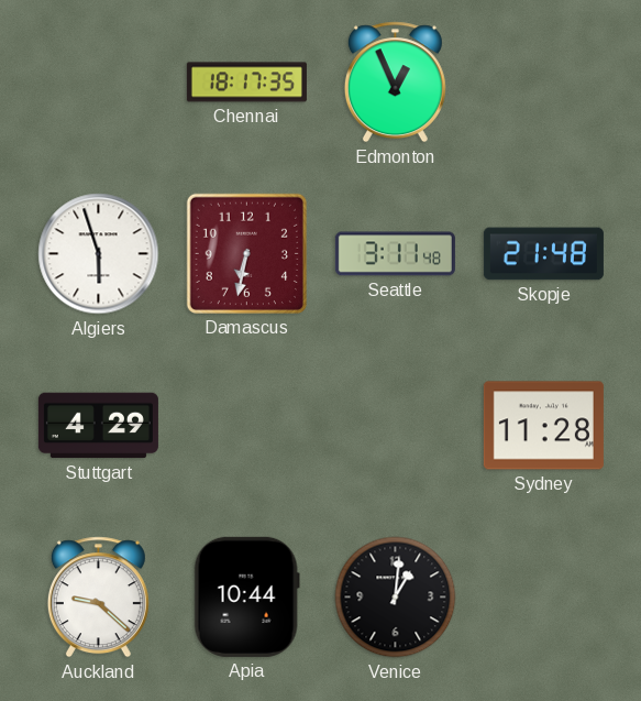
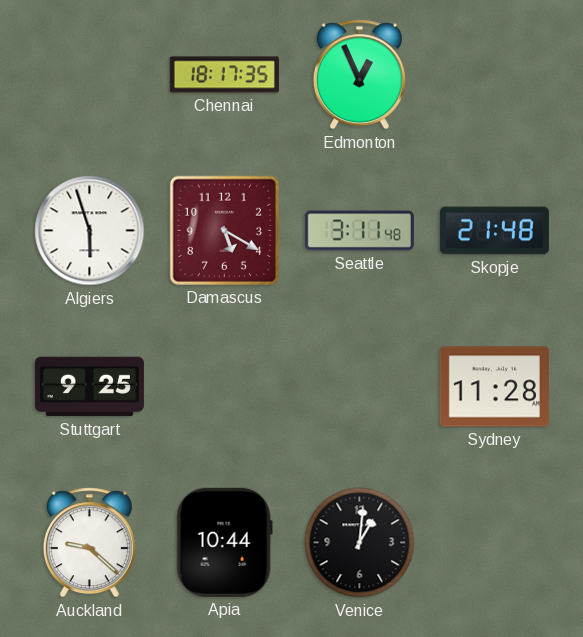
Damascus: 6:32 -> 5:20 (224, 230)
Stuttgart: 4:29 -> 9:25 (89, 387)
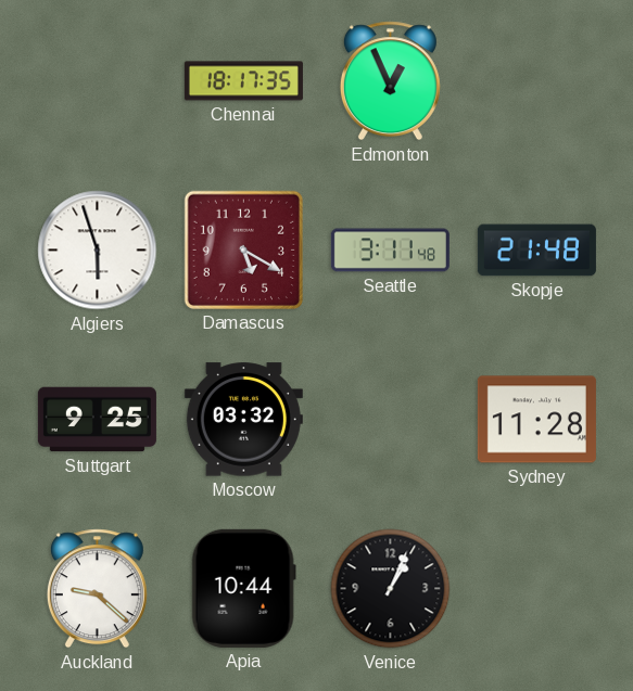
Moscow: none -> 03:32 (243, 420)
Venice: 1:01 -> 1:04 (391, 589)
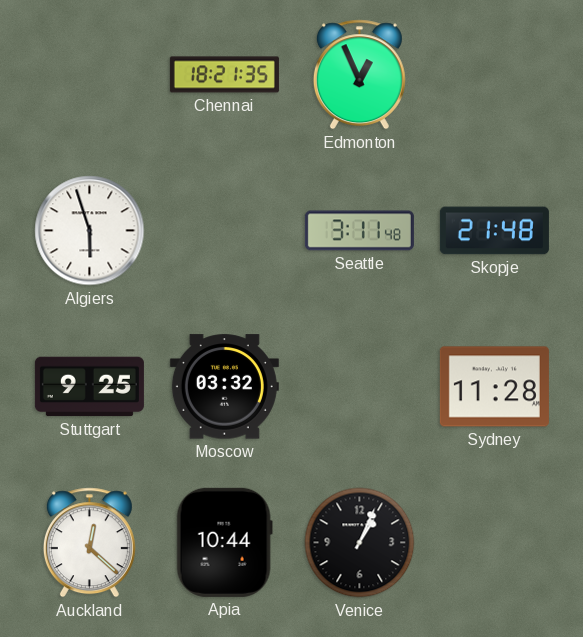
Chennai: 18:17 -> 18:21 (224, 75)
Damascus: 5:20 -> none (243, 249)
Auckland: 9:22 -> 12:22 (89, 543)
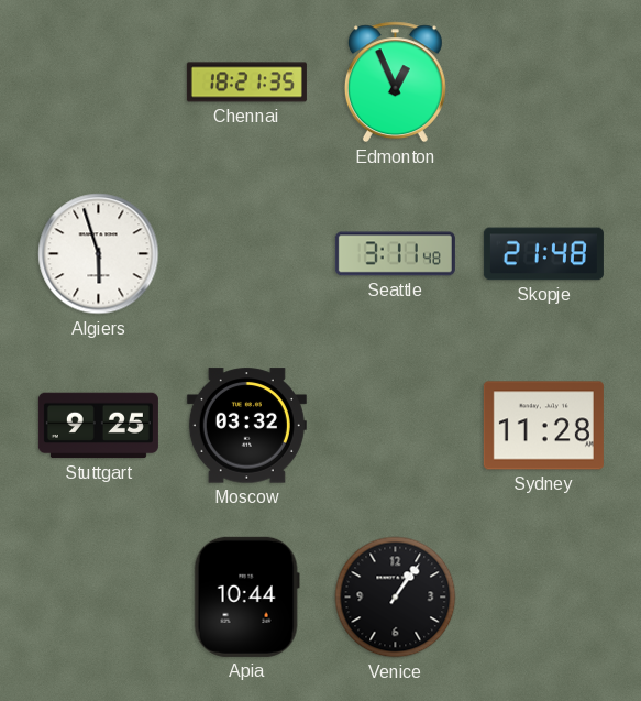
Auckland: 12:22 -> none (89, 543)
Venice: 1:04 -> 1:06 (396, 598)
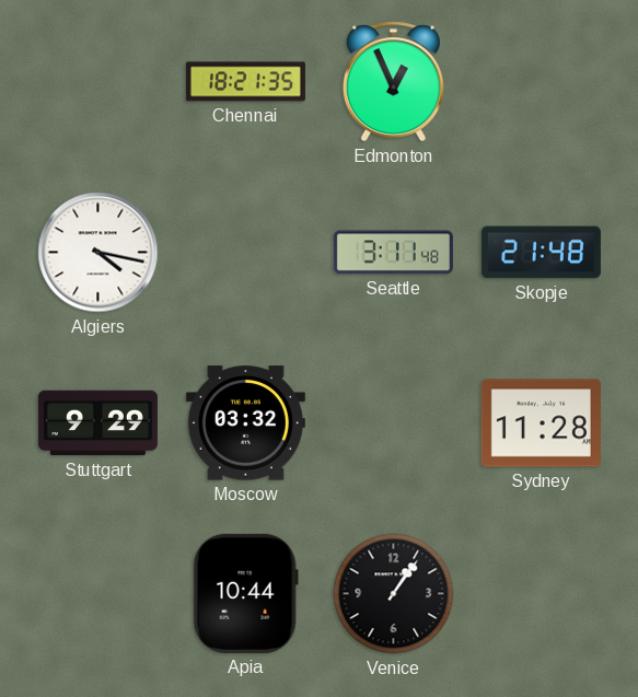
Algiers: 5:57 -> 4:17 (98, 253)
Stuttgart: 9:25 -> 9:29 (97, 423)
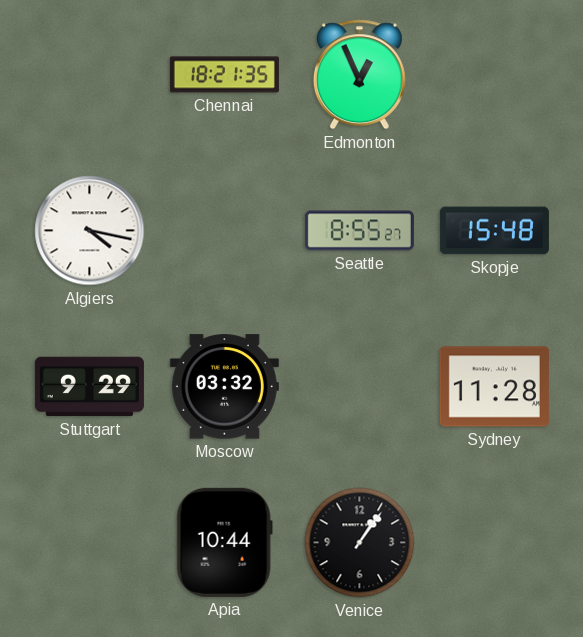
Seattle: 3:11 -> 8:55 (359, 231)
Skopje: 21:48 -> 15:48 (494, 231)
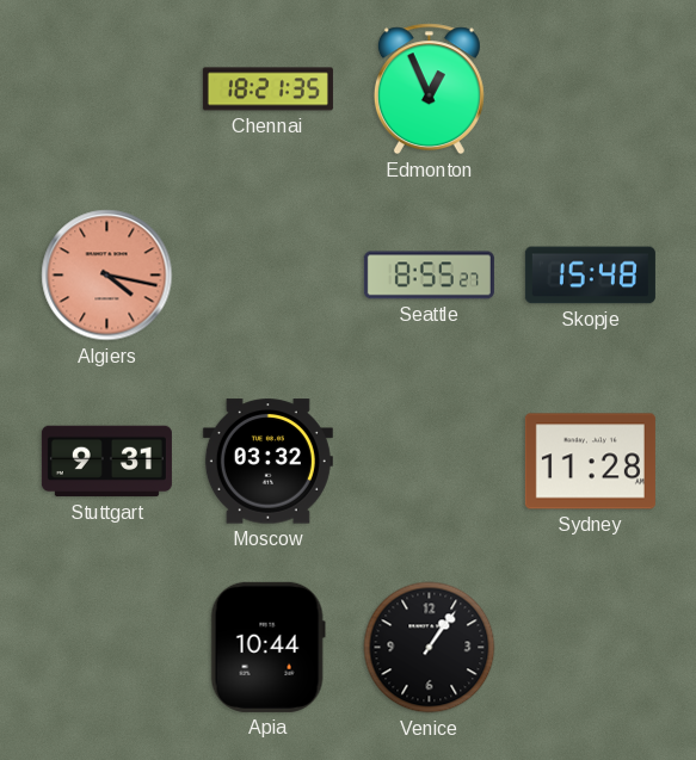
Algiers dial: white -> salmon (107, 276)
Stuttgart: 9:29 -> 9:31 (106, 462)
